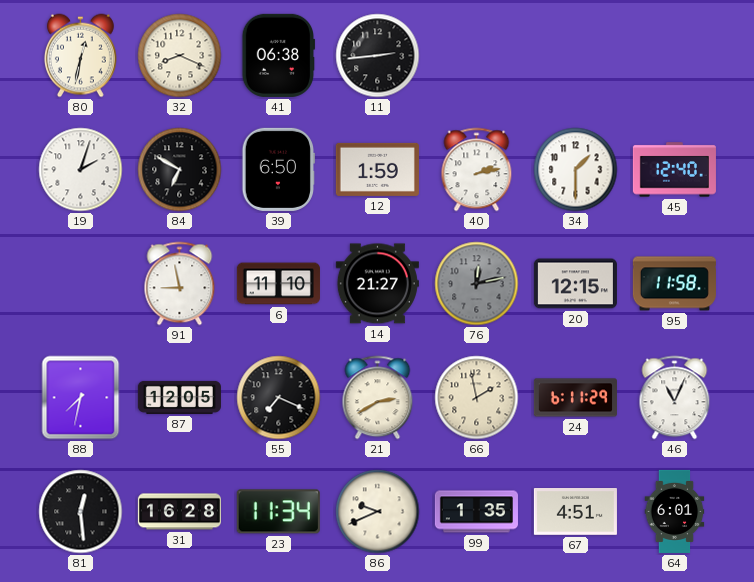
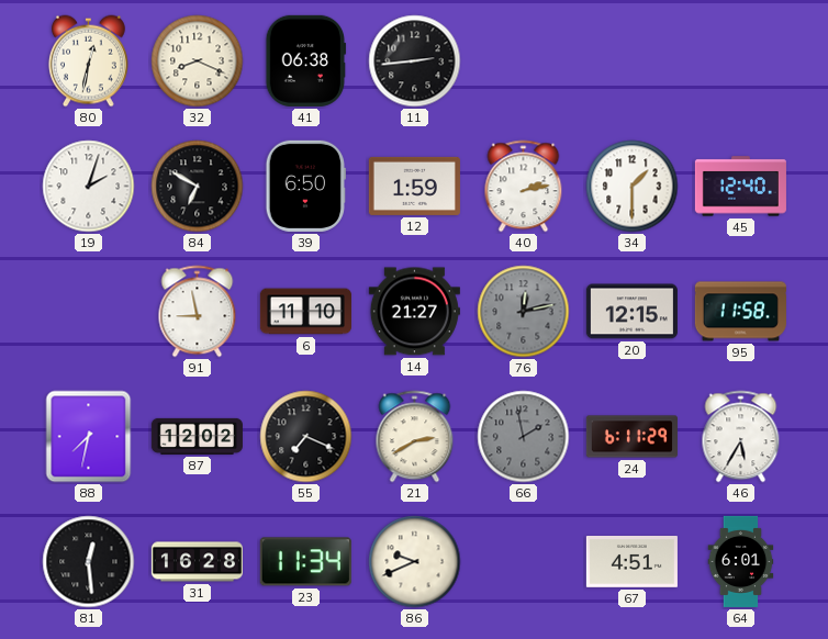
87: 12:05 -> 12:02 (197, 436)
66 dial: cream -> grey (524, 437)
46: 11:04 -> 5:35 (741, 437)
99: 1:35 -> none (476, 512)
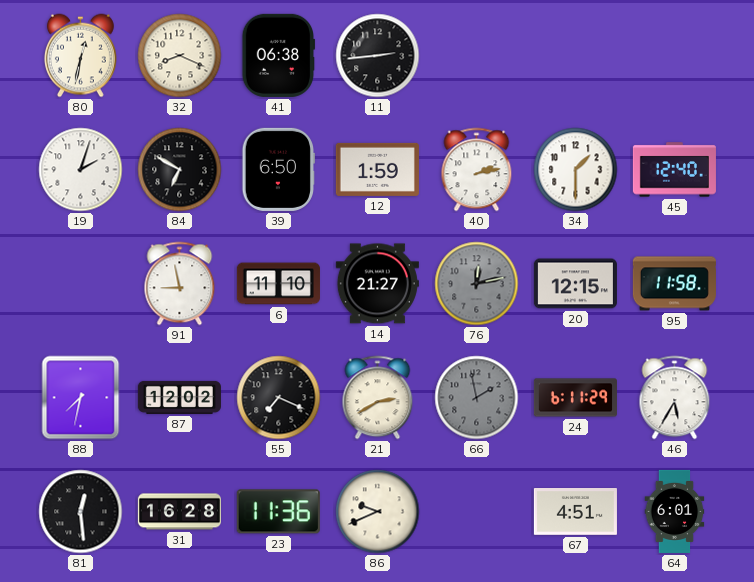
23: 11:34 -> 11:36 (278, 512)
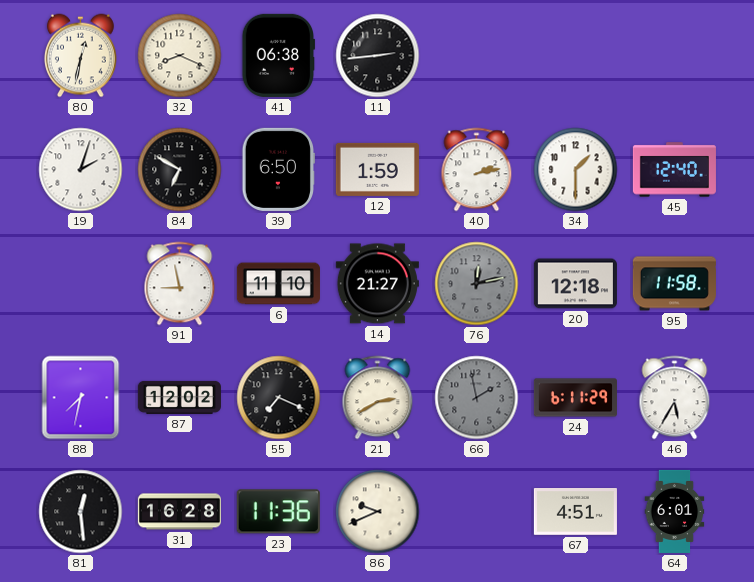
20: 12:15 -> 12:18 (575, 284)
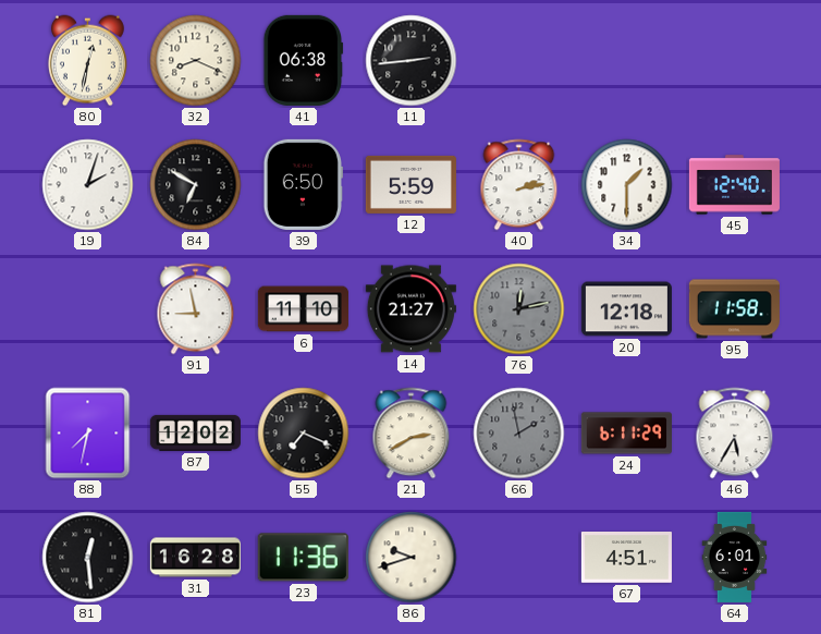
12: 1:59 -> 5:59 (410, 184)
86: 9:41 -> 9:42 (412, 558)
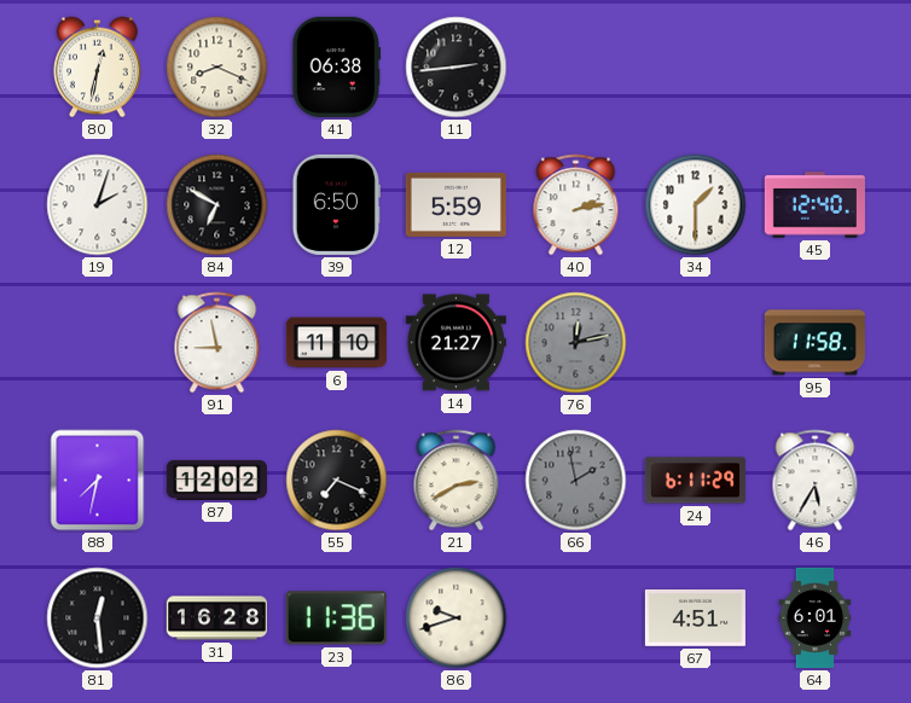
20: 12:18 -> none (626, 309)
